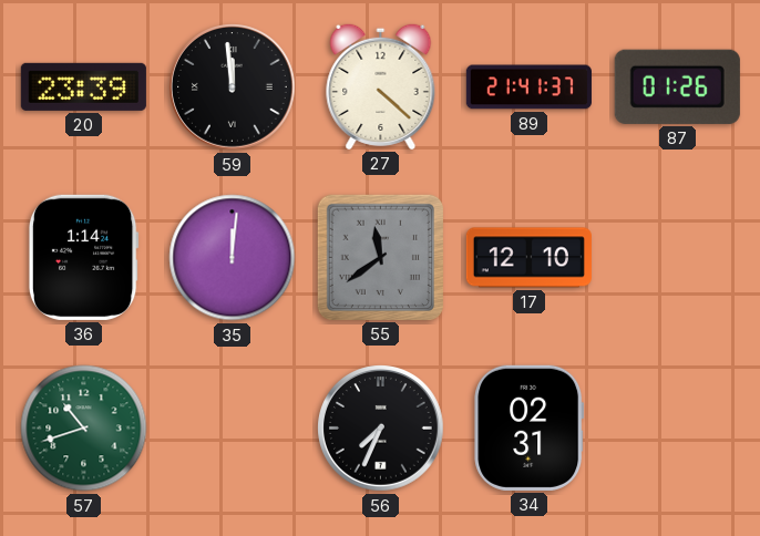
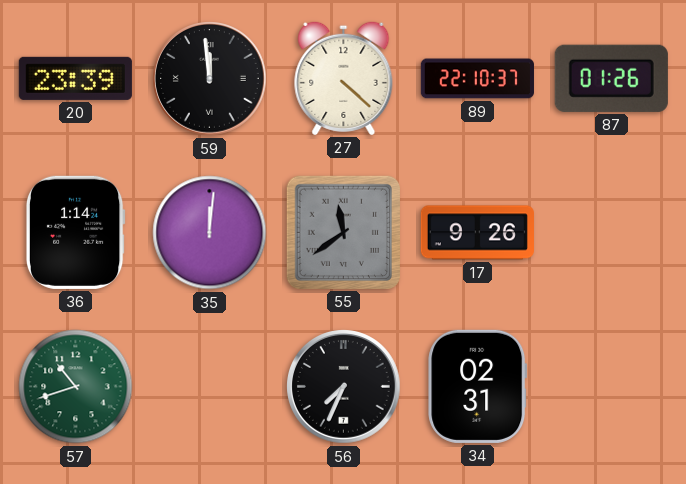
89: 21:41 -> 22:10 (477, 79)
17: 12:10 -> 9:26 (477, 233)
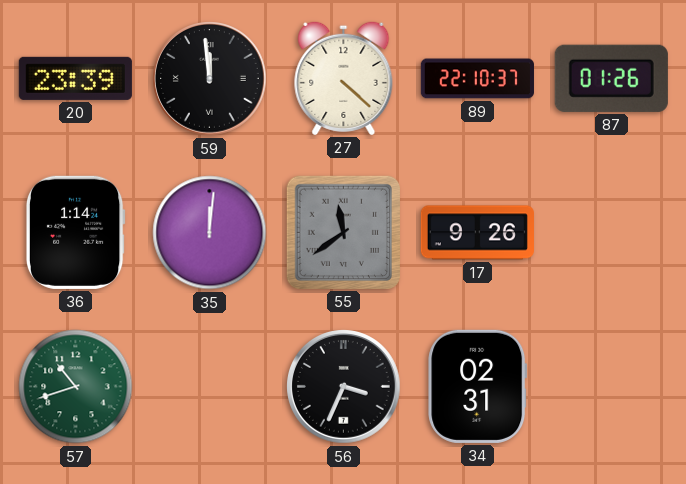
56: 7:34 -> 3:34 (344, 387)
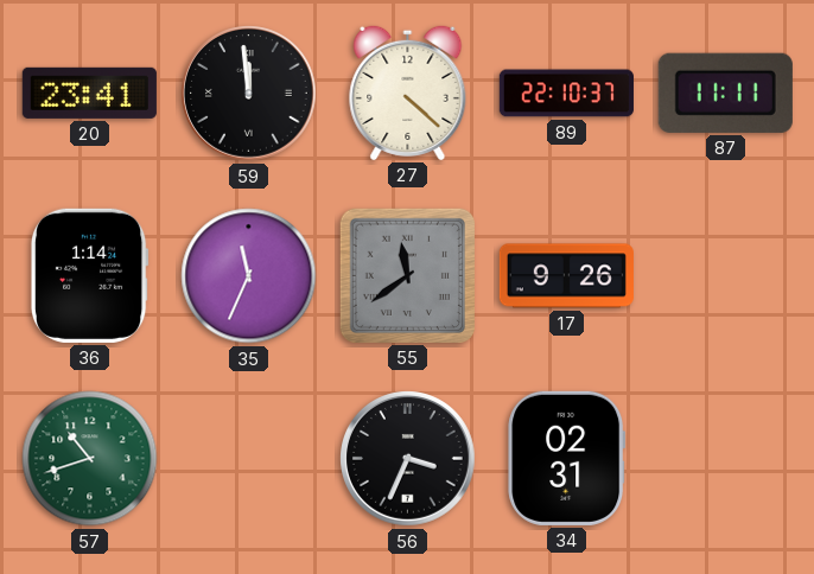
20: 23:39 -> 23:41 (89, 93)
87: 01:26 -> 11:11 (725, 93)
35: 12:01 -> 11:34 (249, 276)
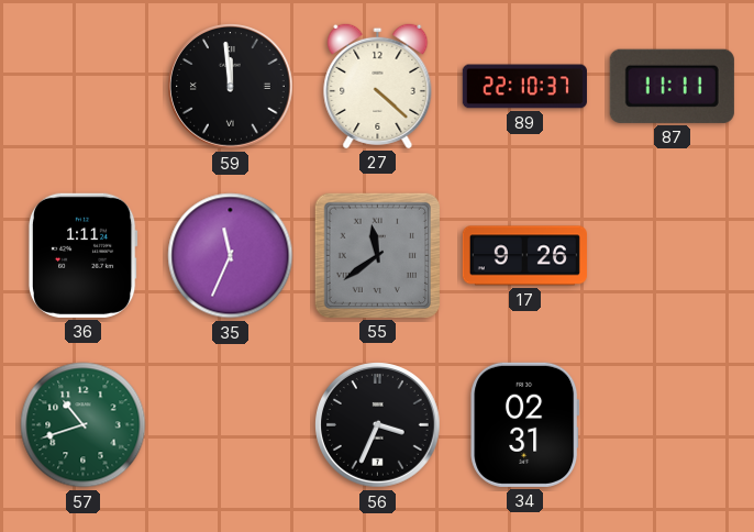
20: 23:41 -> none (89, 93)
36: 1:14 -> 1:11 (82, 255)
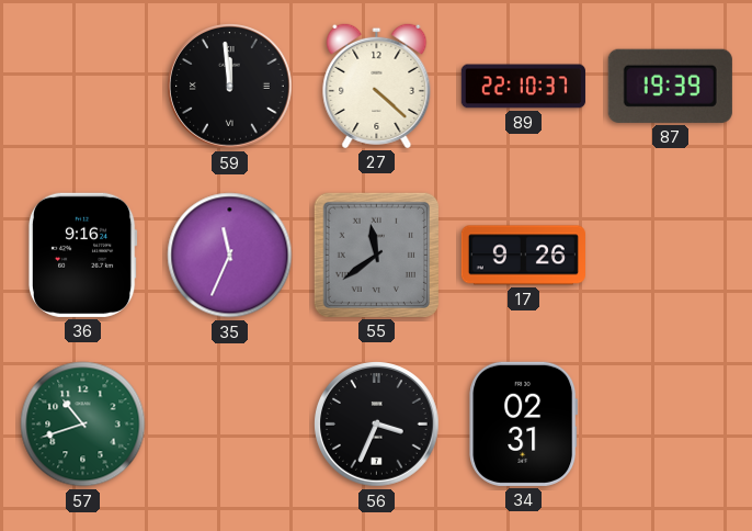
87: 11:11 -> 19:39 (670, 86)
36: 1:11 -> 9:16 (82, 255)
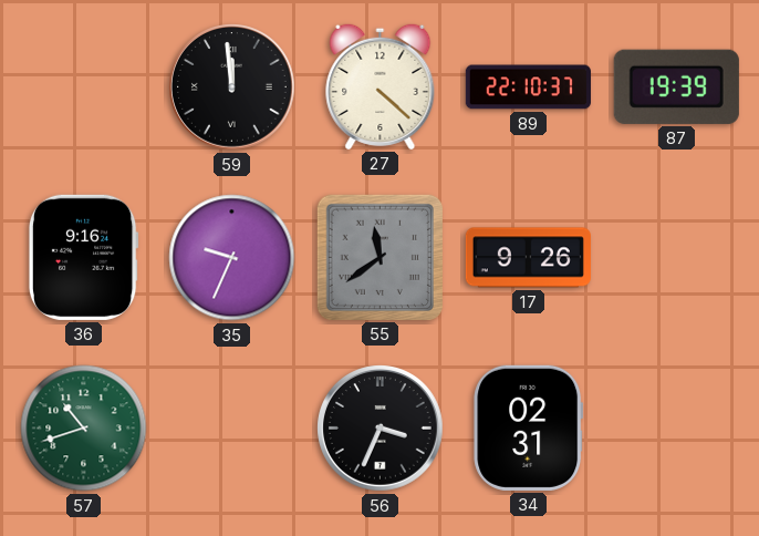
35: 11:34 -> 9:34 (232, 258)
